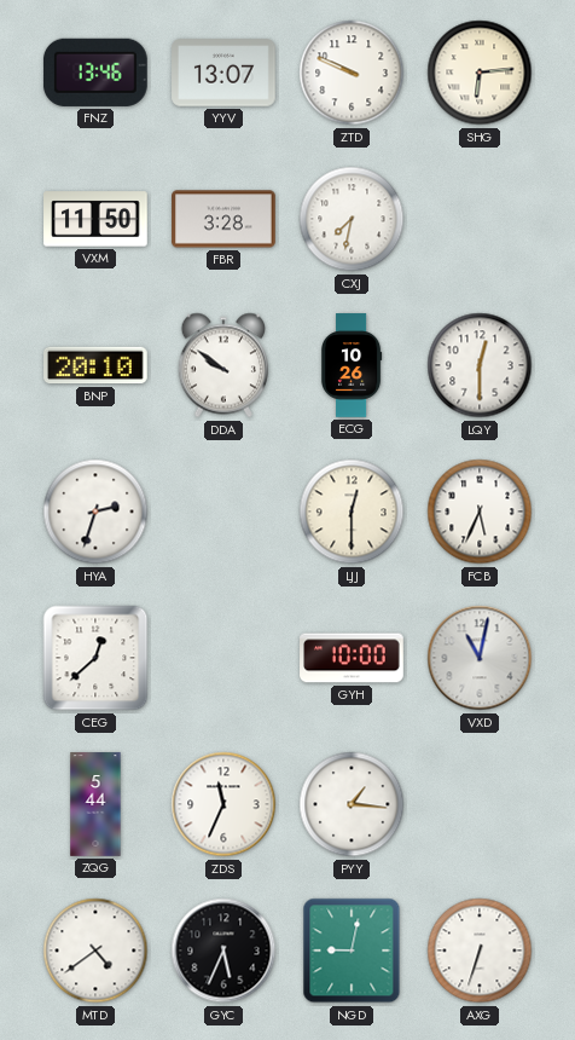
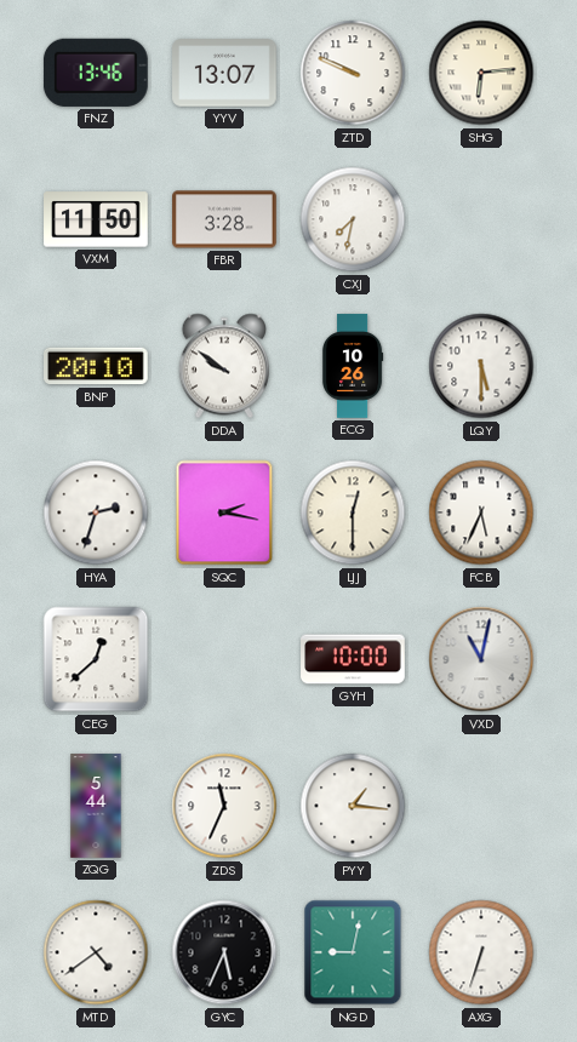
LQY: 12:30 -> 5:30 (481, 366)
SQC: none -> 2:17 (224, 513)
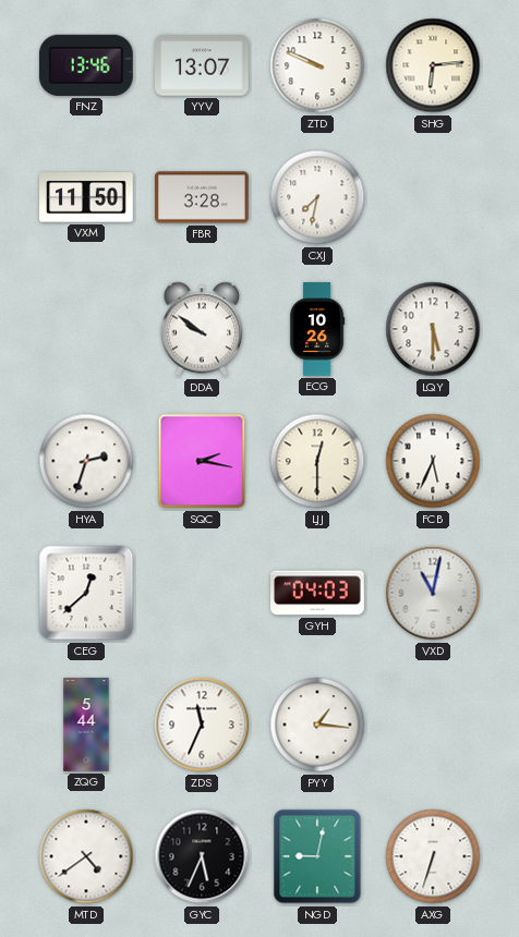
BNP: 20:10 -> none (96, 366)
GYH: 10:00 -> 04:03 (317, 593)
